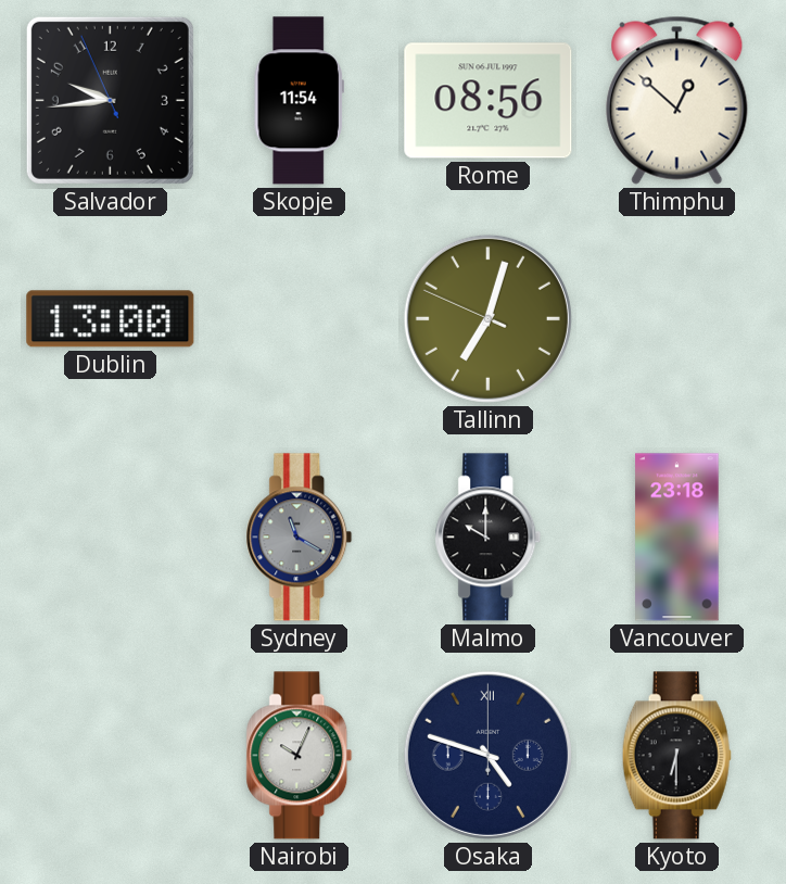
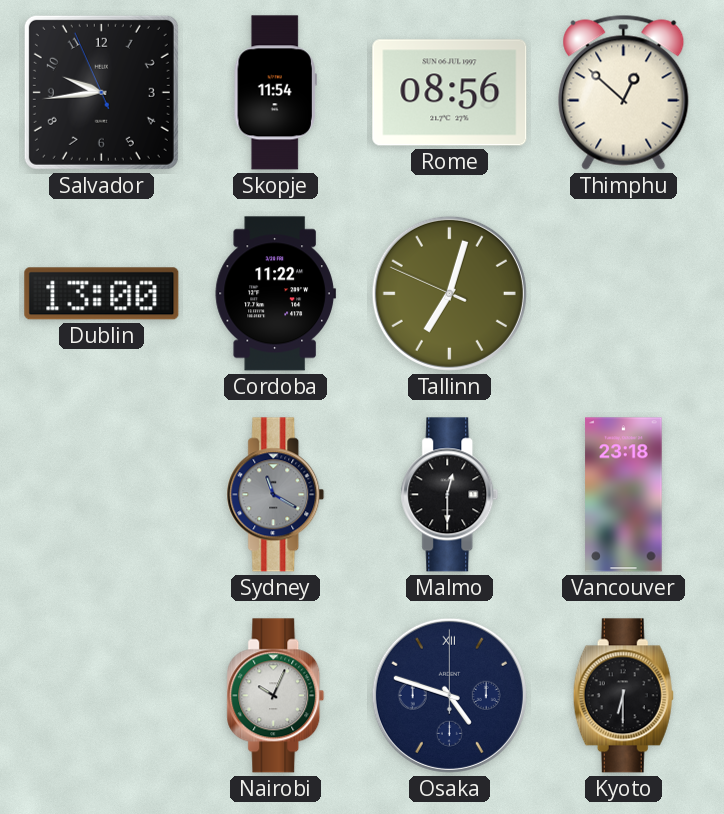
Cordoba: none -> 11:22 (275, 294)
Malmo: 10:00 -> 12:30 (450, 495)
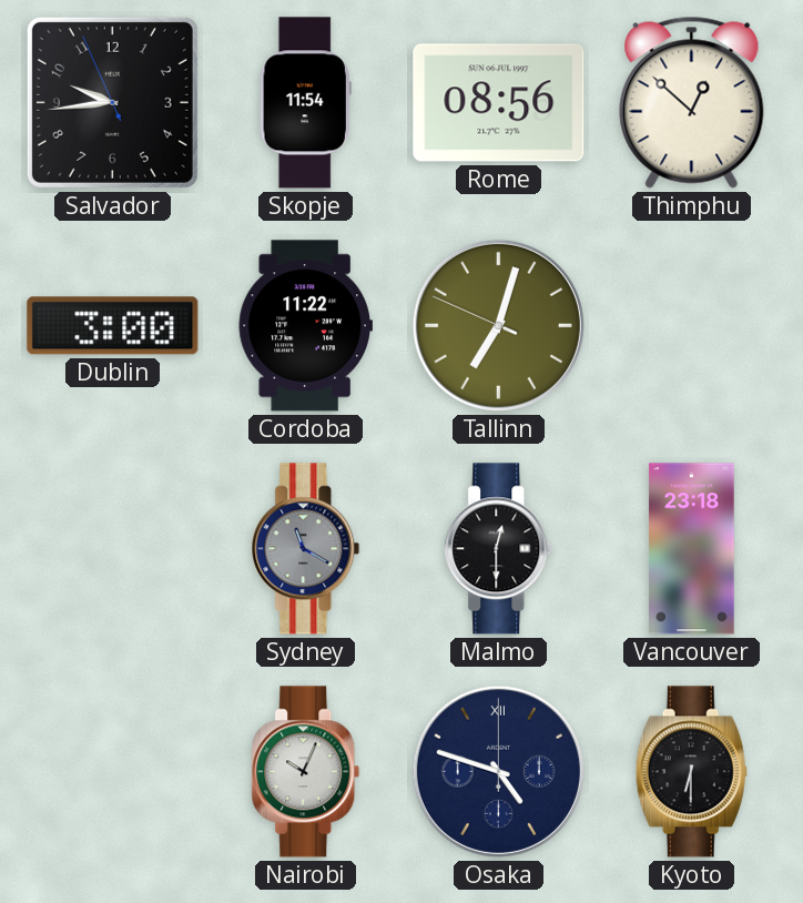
Dublin: 13:00 -> 3:00 (113, 326)
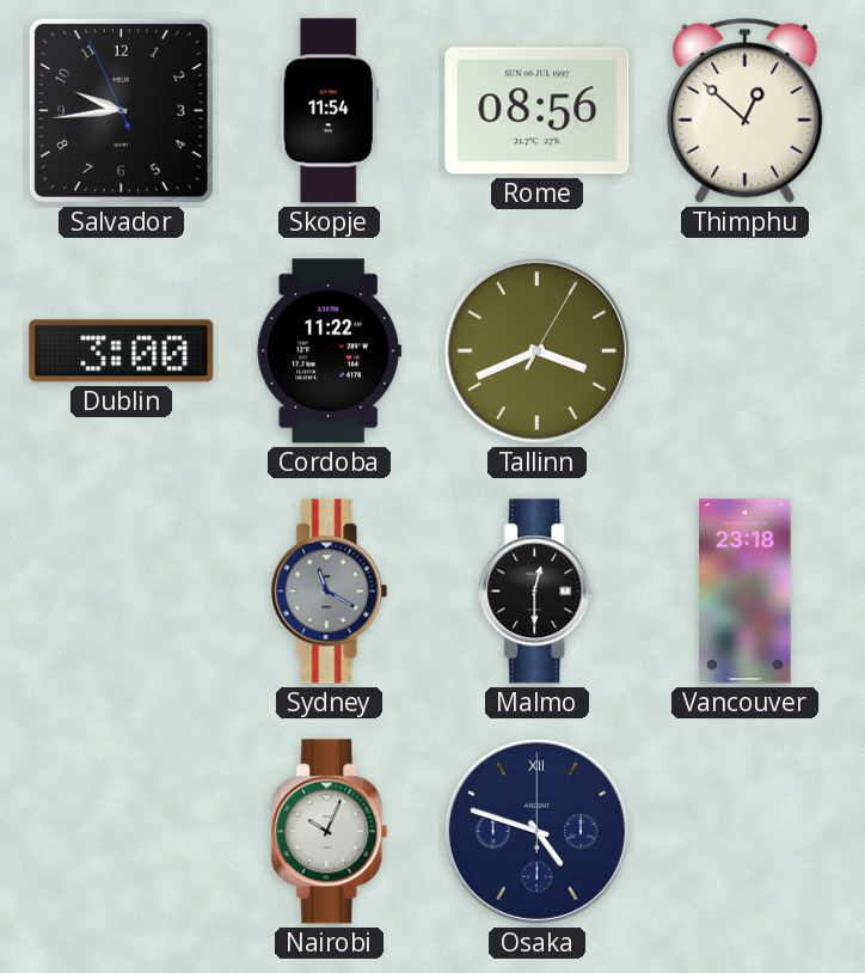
Tallinn: 7:02 -> 3:41 (536, 350)
Kyoto: 6:30 -> none (691, 772)
